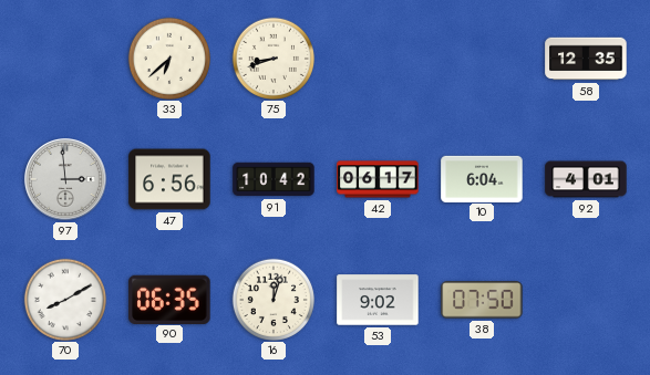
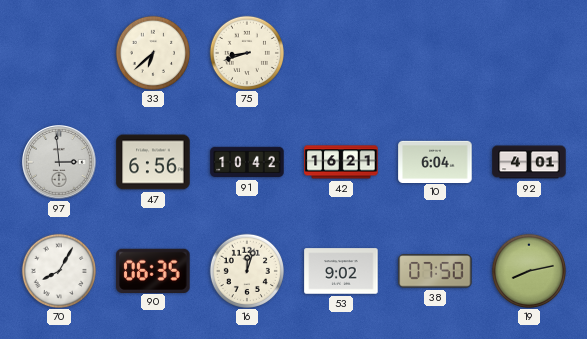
58: 12:35 -> none (586, 59)
42: 06:17 -> 16:21 (341, 162)
70: 8:10 -> 8:05 (58, 270)
19: none -> 8:13 (528, 270)
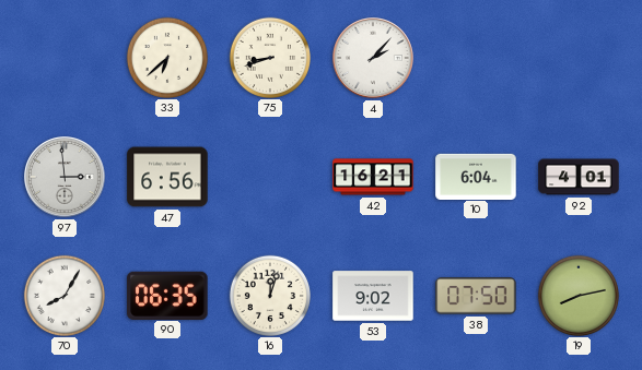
4: none -> 2:07 (374, 59)
91: 10:42 -> none (247, 162)
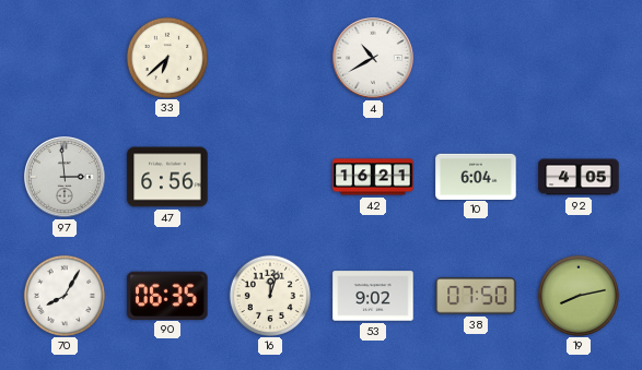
75: 8:42 -> none (269, 57)
4: 2:07 -> 10:40 (374, 59)
92: 4:01 -> 4:05 (579, 177)
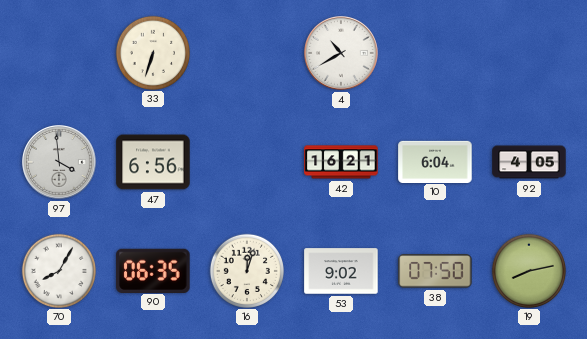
33: 6:38 -> 6:33 (152, 52)
97: 2:59 -> 3:59 (60, 163)
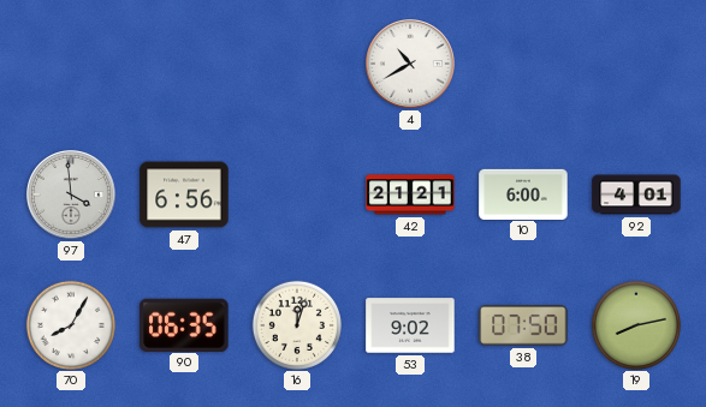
33: 6:33 -> none (152, 52)
42: 16:21 -> 21:21 (410, 194)
10: 6:04 -> 6:00 (523, 193)
92: 4:05 -> 4:01 (636, 194)
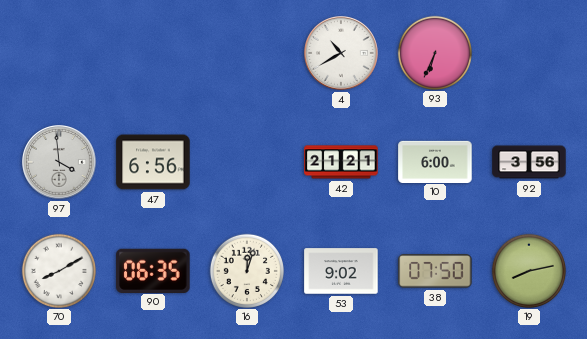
93: none -> 6:34 (434, 52)
92: 4:01 -> 3:56 (529, 162)
70: 8:05 -> 8:10 (58, 270)
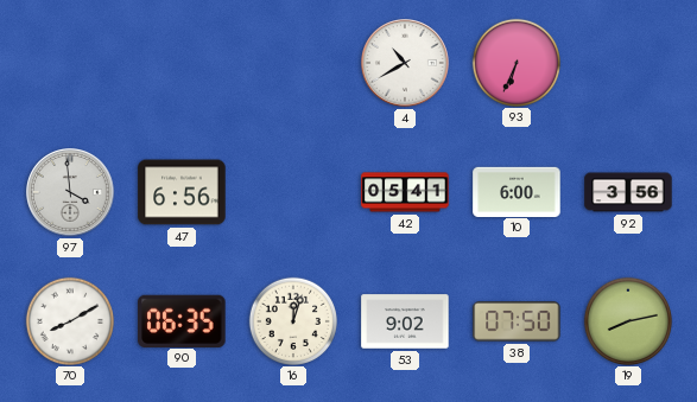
42: 21:21 -> 05:41 (405, 192)
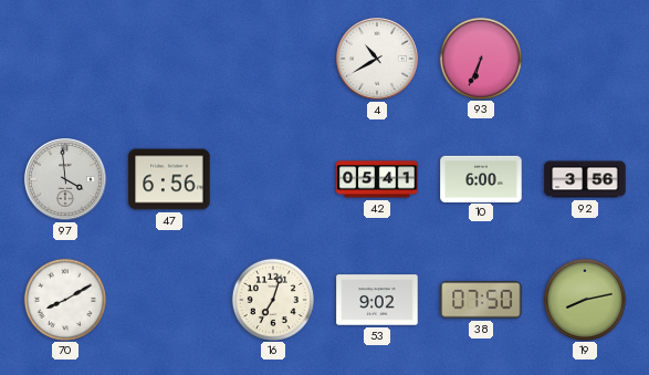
90: 06:35 -> none (182, 320)
16: 12:03 -> 7:03 (272, 299)
